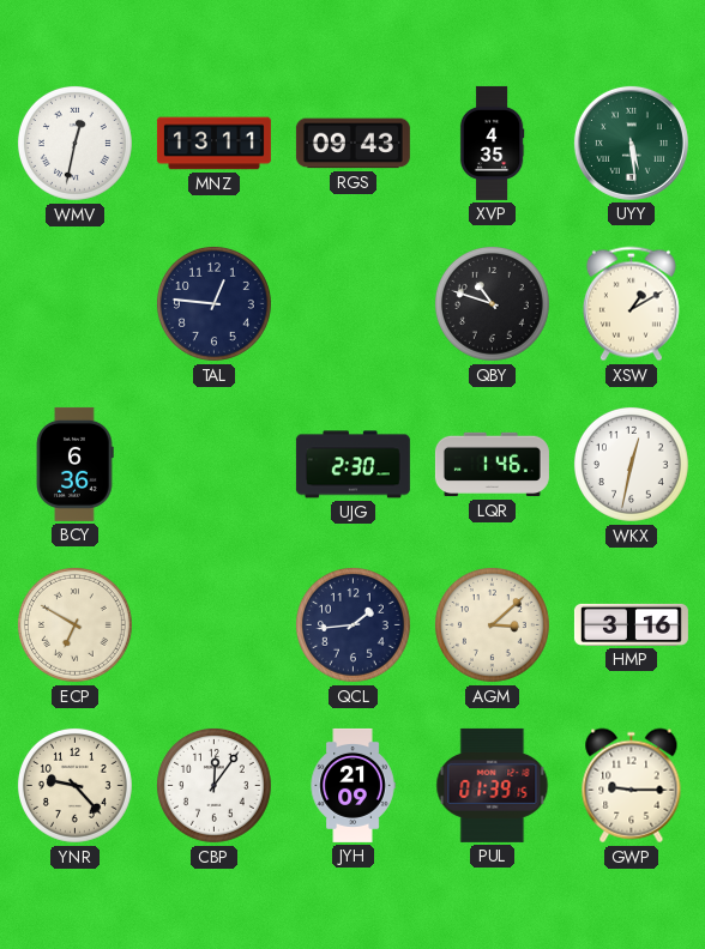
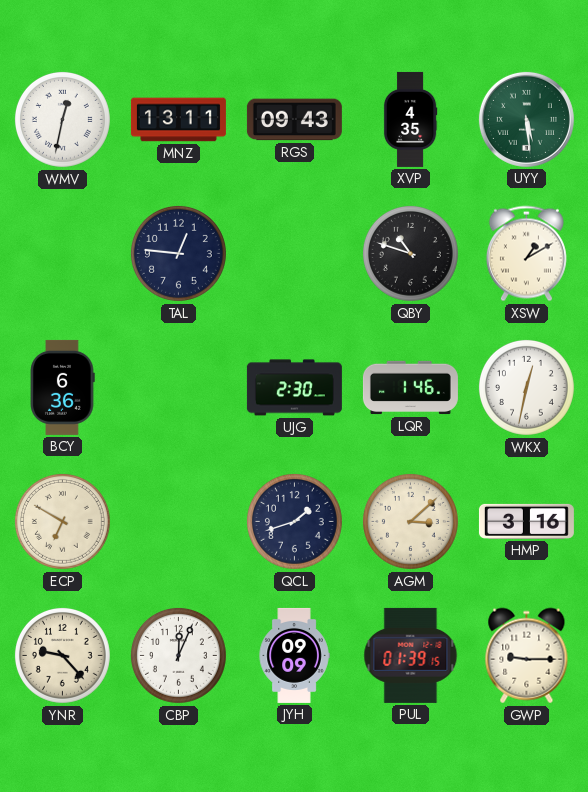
QCL: 1:44 -> 1:42 (294, 521)
CBP: 12:06 -> 12:04 (178, 655)
JYH: 21:09 -> 09:09 (294, 655)
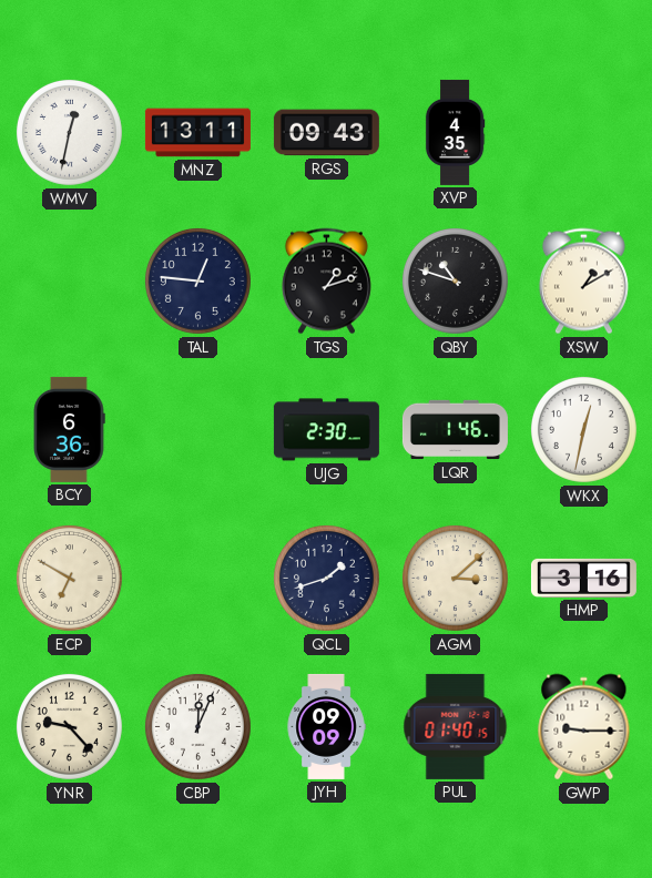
UYY: 5:29 -> none (526, 119)
TGS: none -> 1:12 (326, 282)
PUL: 01:39 -> 01:40 (456, 726)
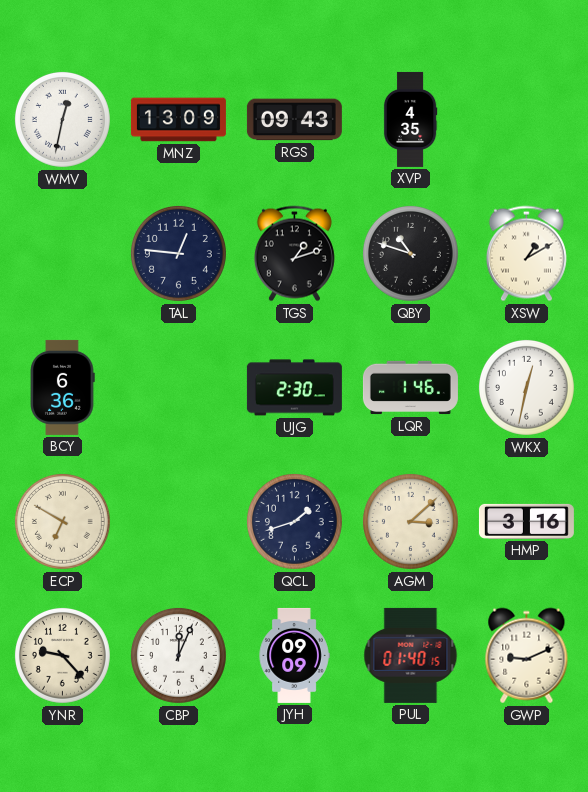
MNZ: 13:11 -> 13:09 (178, 120)
GWP: 9:15 -> 9:11 (527, 656)
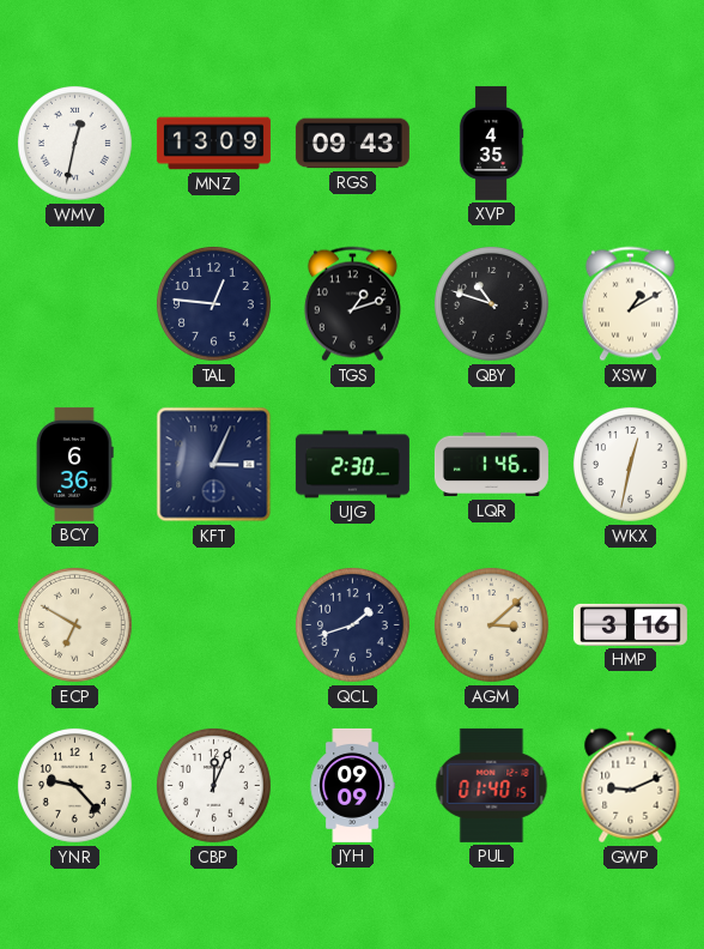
KFT: none -> 3:04 (214, 465)
